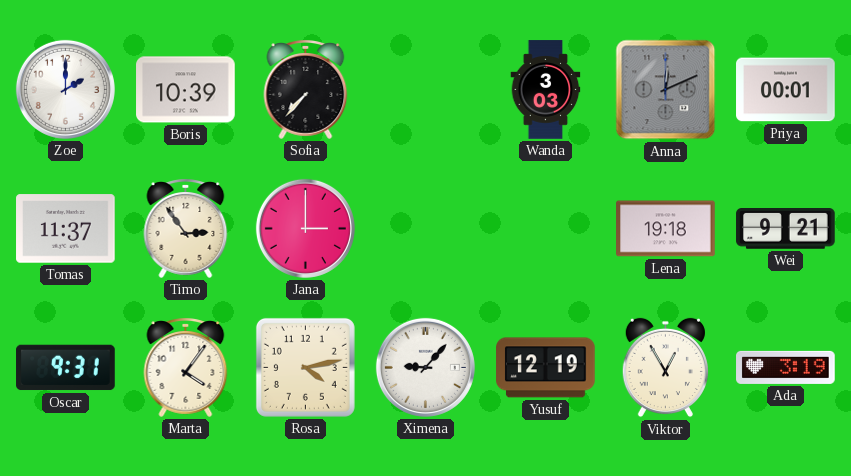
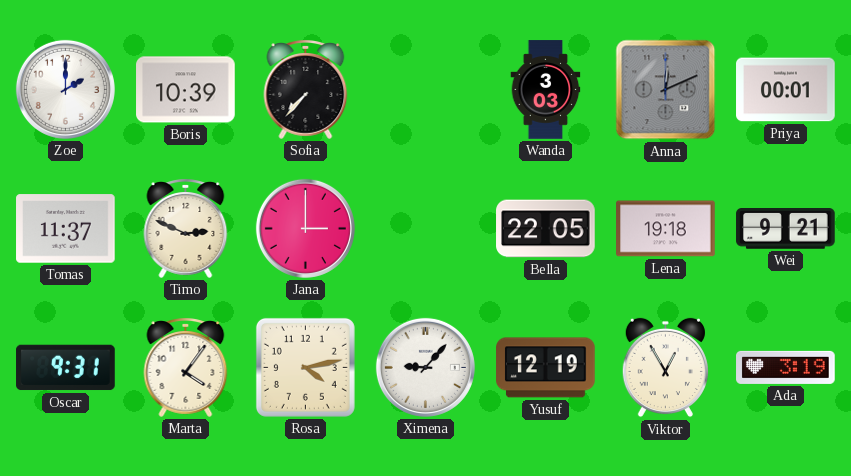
Timo: 2:54 -> 2:49 (186, 228)
Bella: none -> 22:05 (546, 229)
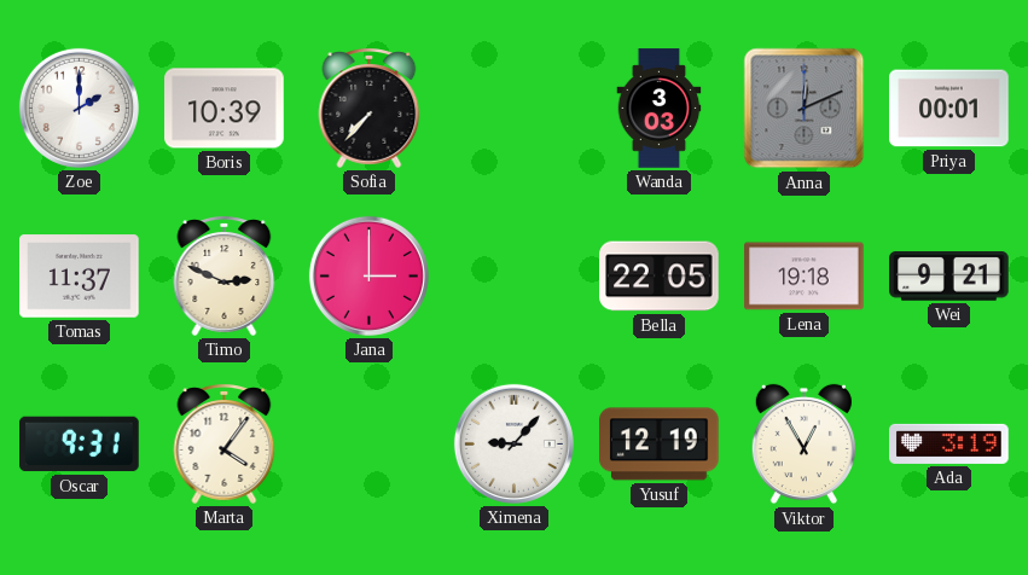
Rosa: 4:13 -> none (305, 367)
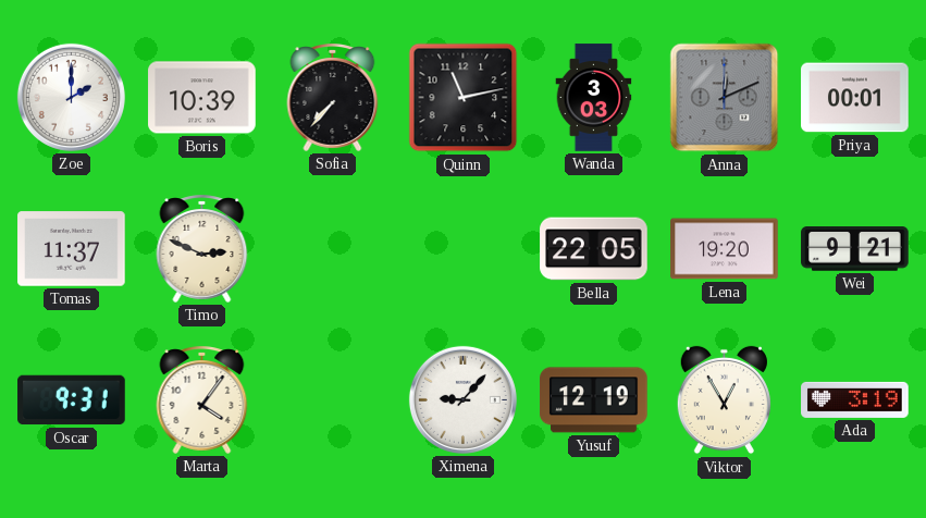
Quinn: none -> 11:13 (464, 98)
Jana: 3:00 -> none (368, 275)
Lena: 19:18 -> 19:20 (725, 249)
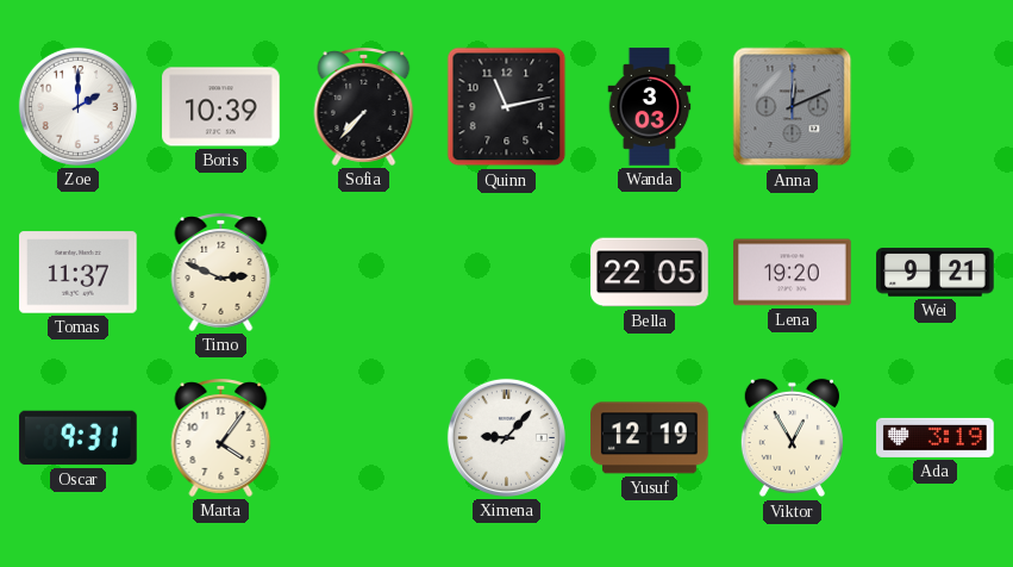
Priya: 00:01 -> none (855, 98)
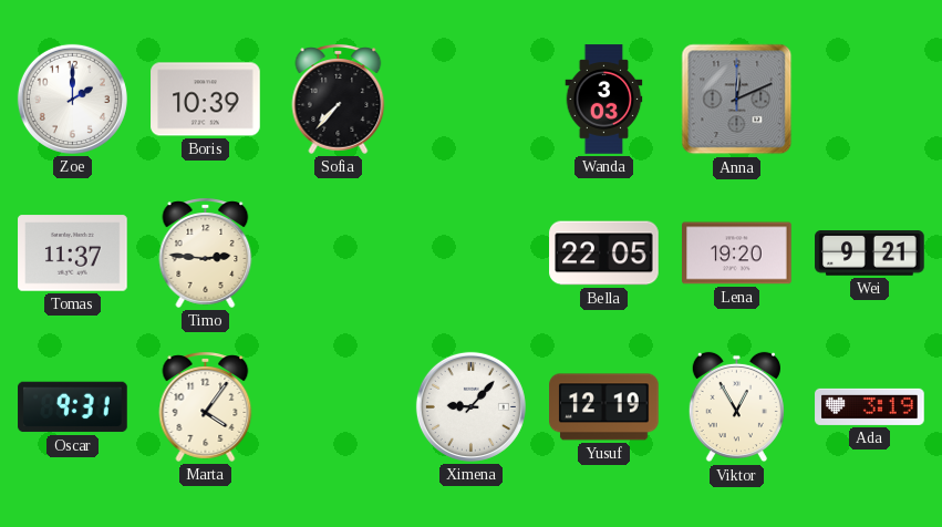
Quinn: 11:13 -> none (507, 107)
Timo: 2:49 -> 2:46 (206, 252)
